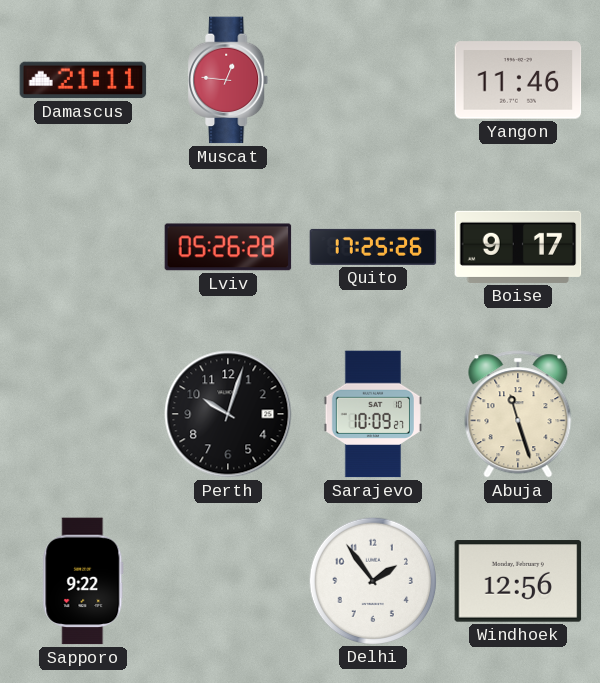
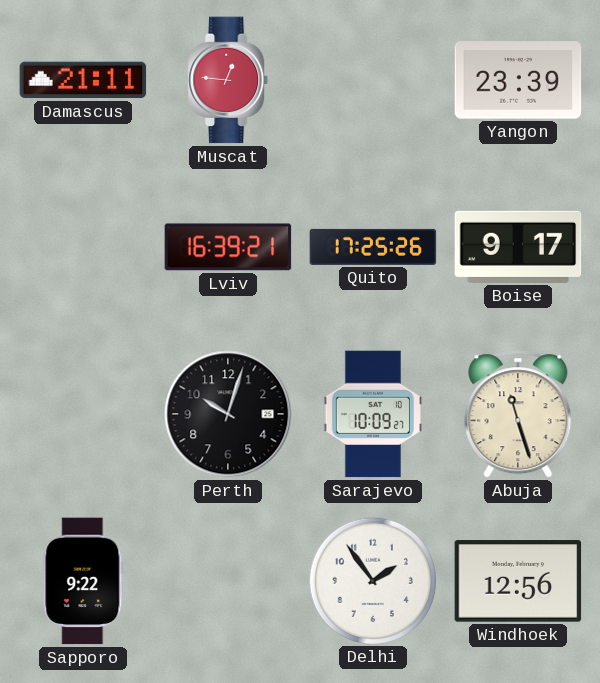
Yangon: 11:46 -> 23:39 (518, 80)
Lviv: 05:26 -> 16:39 (228, 247)
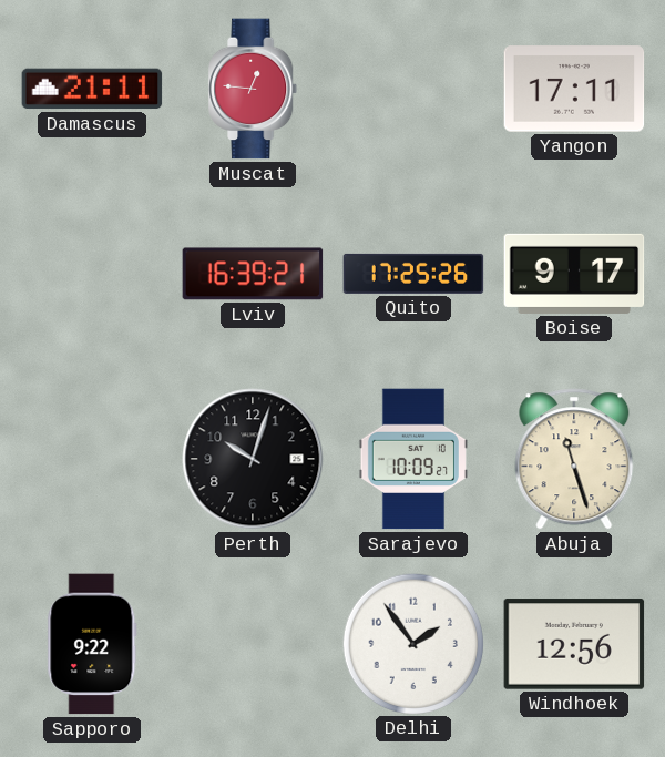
Yangon: 23:39 -> 17:11 (574, 89)
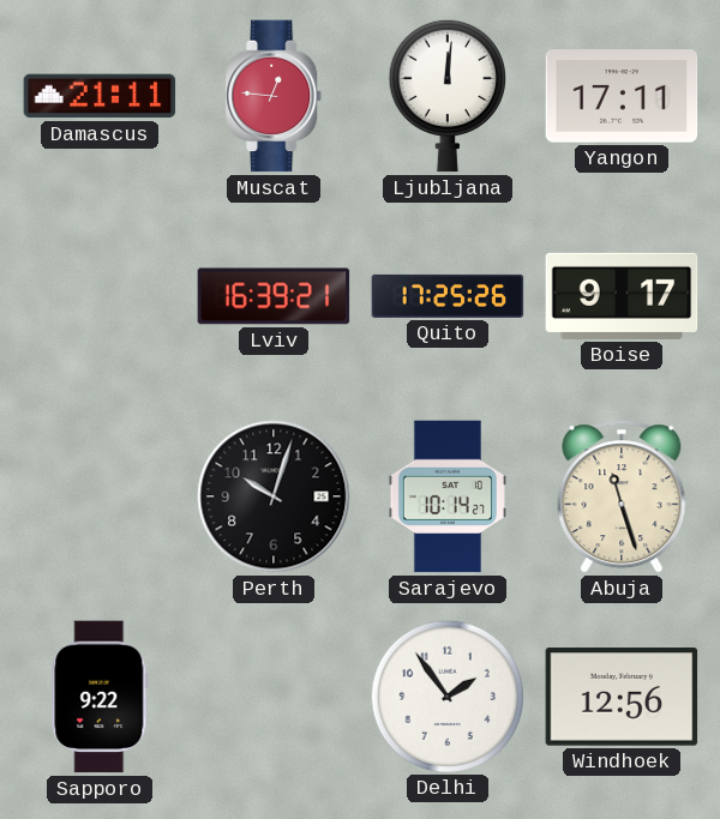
Ljubljana: none -> 12:01 (448, 96)
Sarajevo: 10:09 -> 10:14 (448, 496)
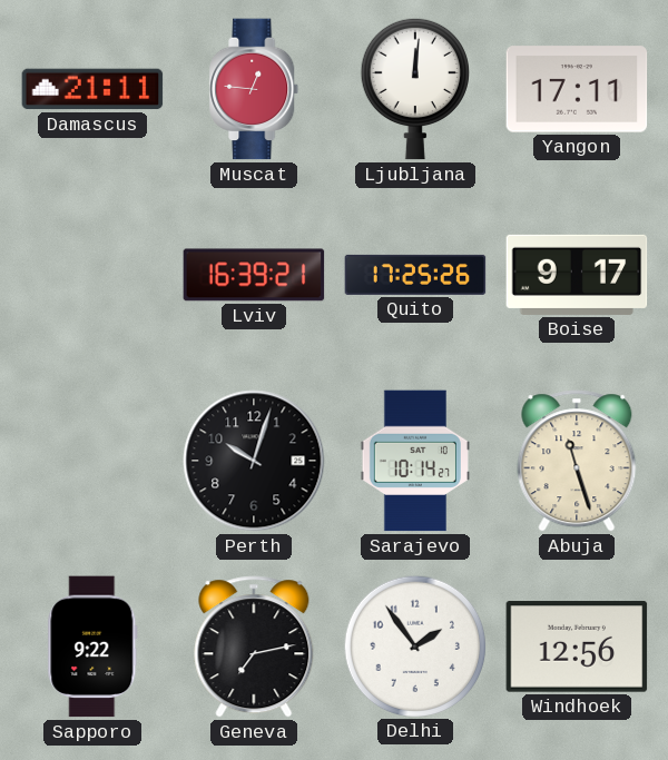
Geneva: none -> 7:13 (254, 647)
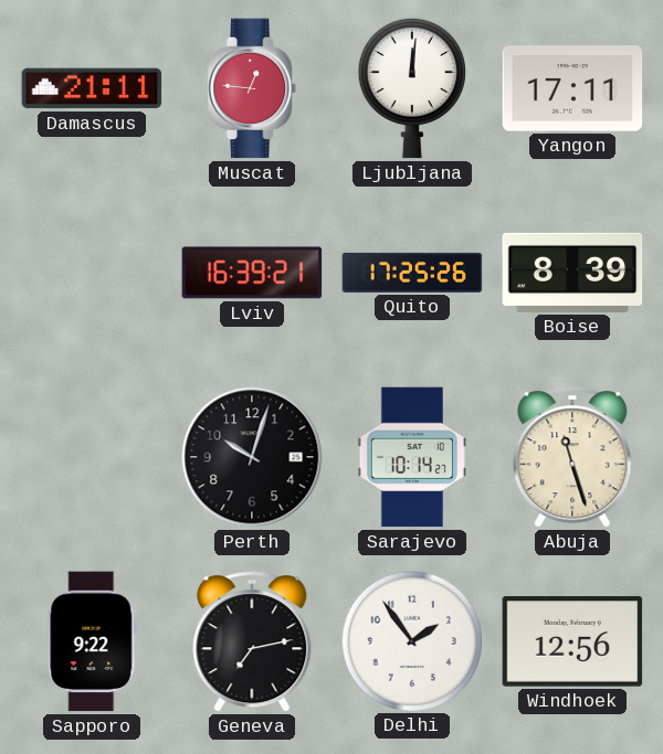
Boise: 9:17 -> 8:39 (572, 273)
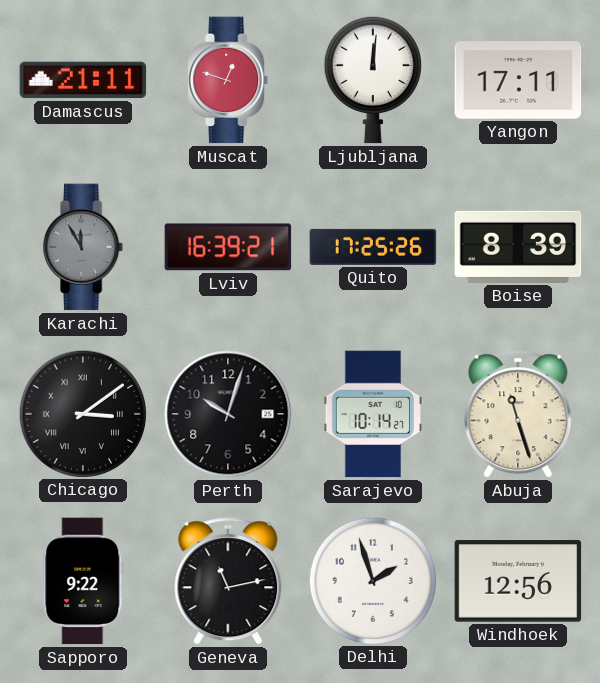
Muscat: 12:46 -> 12:48 (229, 80)
Karachi: none -> 11:55 (84, 247)
Chicago: none -> 3:09 (82, 413)
Geneva: 7:13 -> 11:13 (228, 581)
Delhi: 1:54 -> 1:57 (372, 580)
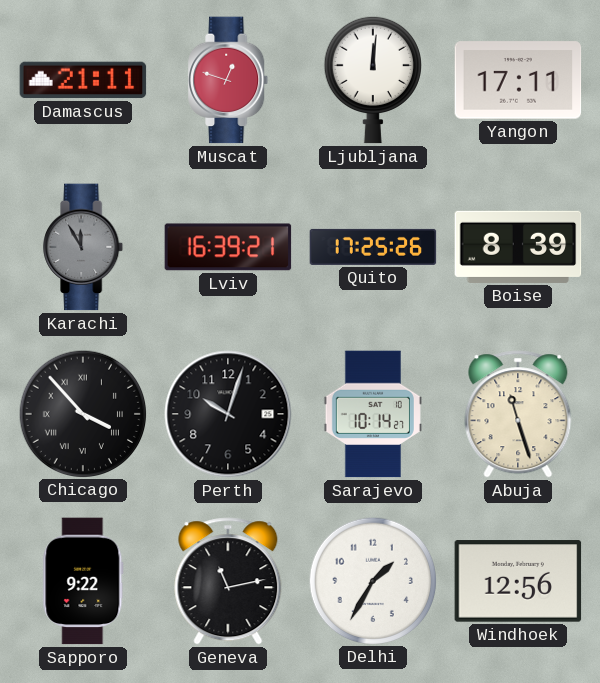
Chicago: 3:09 -> 3:53 (82, 413)
Delhi: 1:57 -> 1:35 (372, 580)
